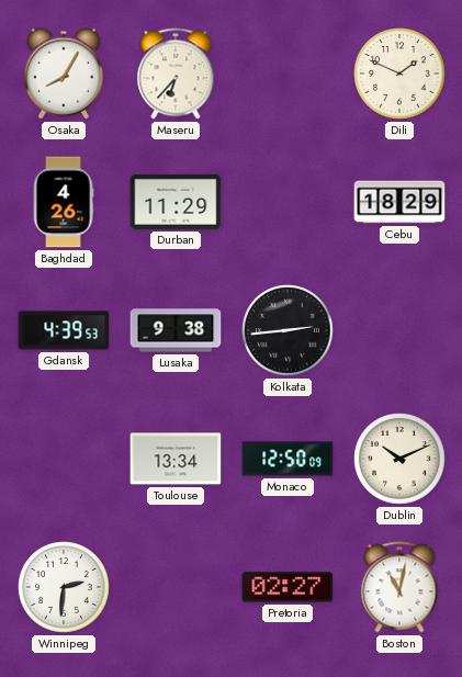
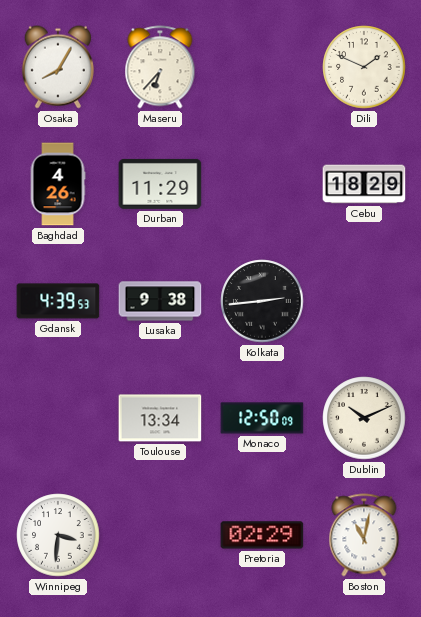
Winnipeg: 2:31 -> 3:31 (58, 535)
Pretoria: 02:27 -> 02:29 (262, 535)
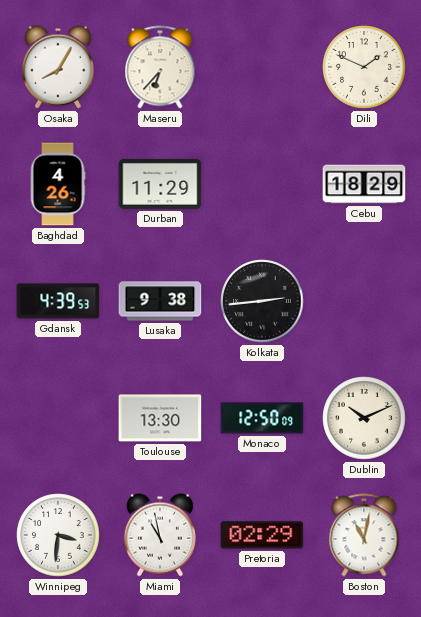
Toulouse: 13:34 -> 13:30 (160, 418)
Miami: none -> 10:58 (160, 535)
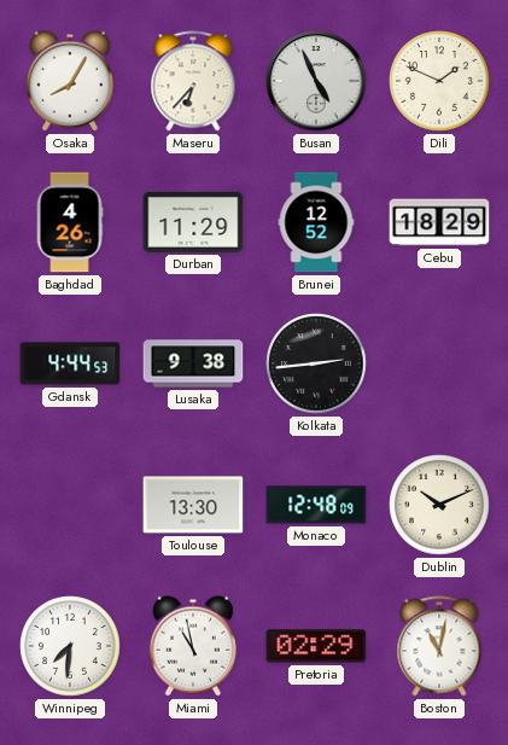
Busan: none -> 4:56 (316, 81)
Brunei: none -> 12:52 (316, 222)
Gdansk: 4:39 -> 4:44 (70, 363)
Monaco: 12:50 -> 12:48 (316, 505)
Winnipeg: 3:31 -> 7:31 (70, 646)
